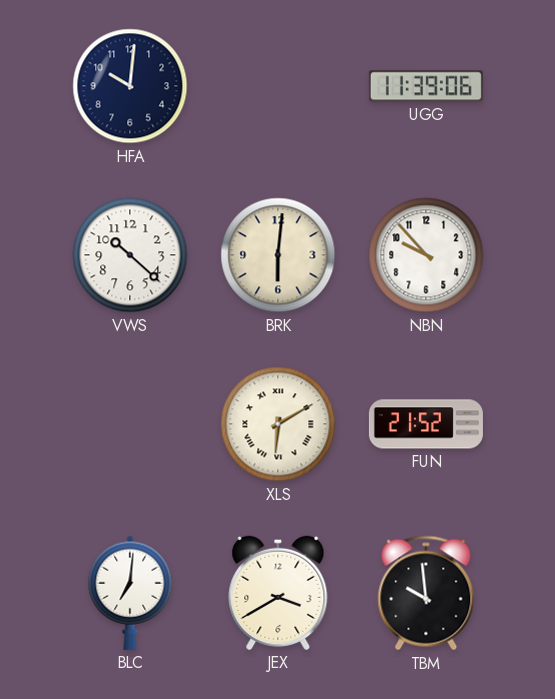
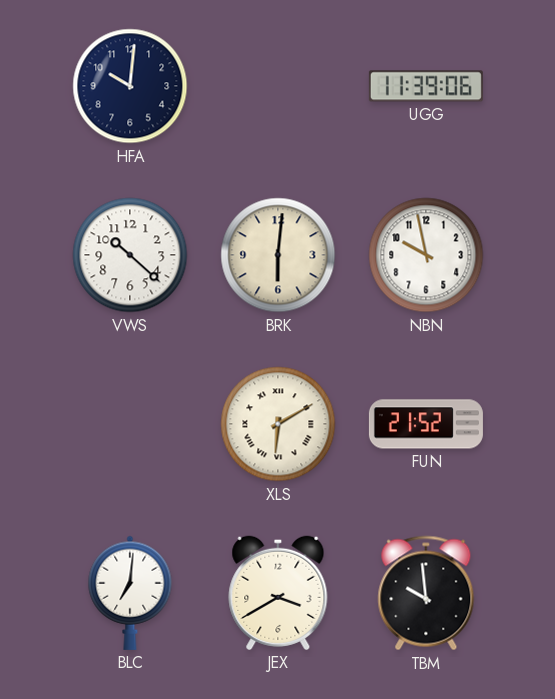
NBN: 9:53 -> 9:58 (426, 255)
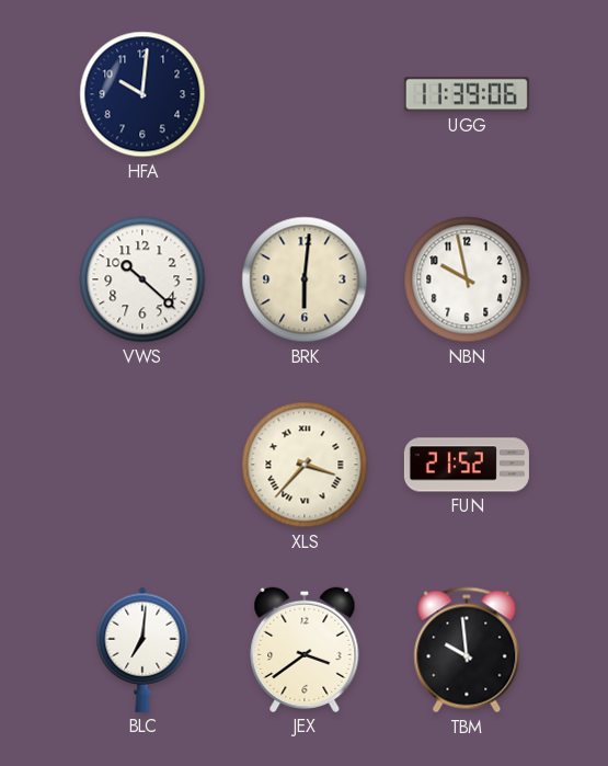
XLS: 6:10 -> 3:37 (305, 465)
JEX: 3:40 -> 3:39 (305, 650)
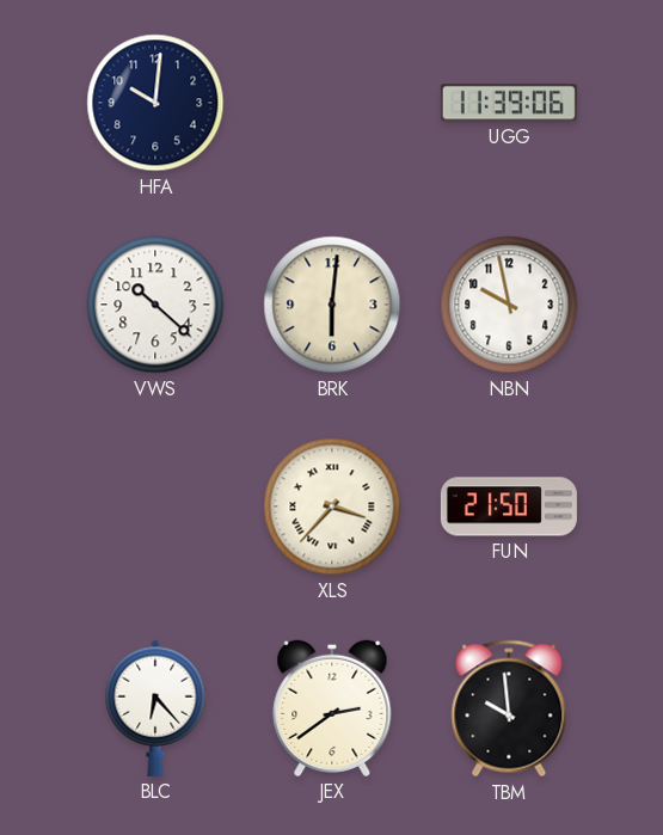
FUN: 21:52 -> 21:50 (509, 506)
BLC: 7:01 -> 6:23 (155, 708)
JEX: 3:39 -> 2:39 (332, 708)
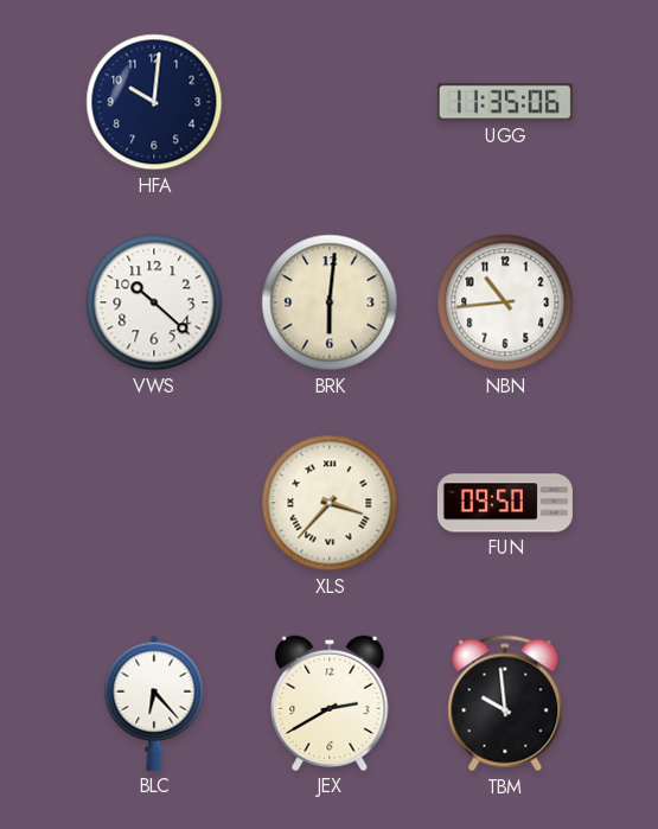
UGG: 11:39 -> 11:35 (505, 102)
NBN: 9:58 -> 10:44 (505, 302)
FUN: 21:50 -> 09:50 (505, 503)
JEX: 2:39 -> 2:40 (330, 703)
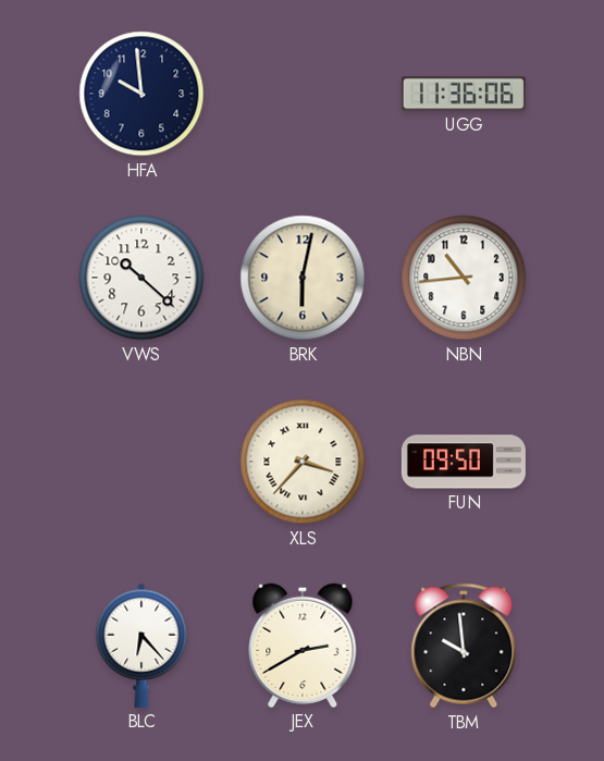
HFA: 10:01 -> 9:59 (141, 94)
UGG: 11:35 -> 11:36 (464, 94)
BRK: 6:01 -> 6:02 (303, 278)
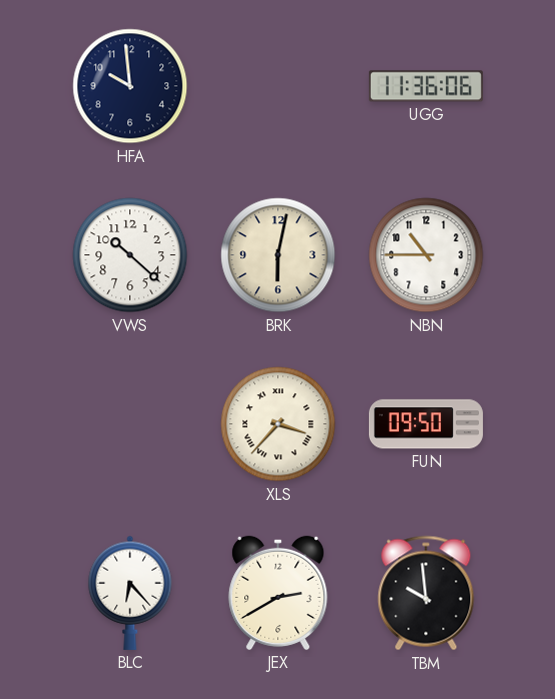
NBN: 10:44 -> 10:45 (426, 255)
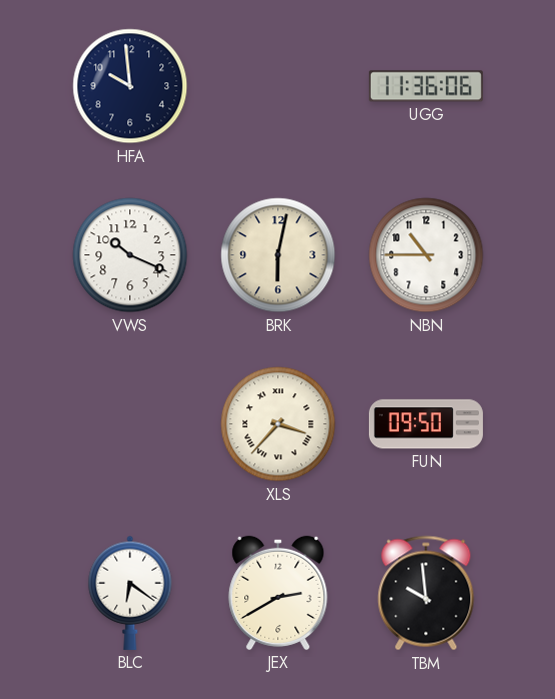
VWS: 10:22 -> 10:19 (130, 255)
BLC: 6:23 -> 6:21 (130, 593)
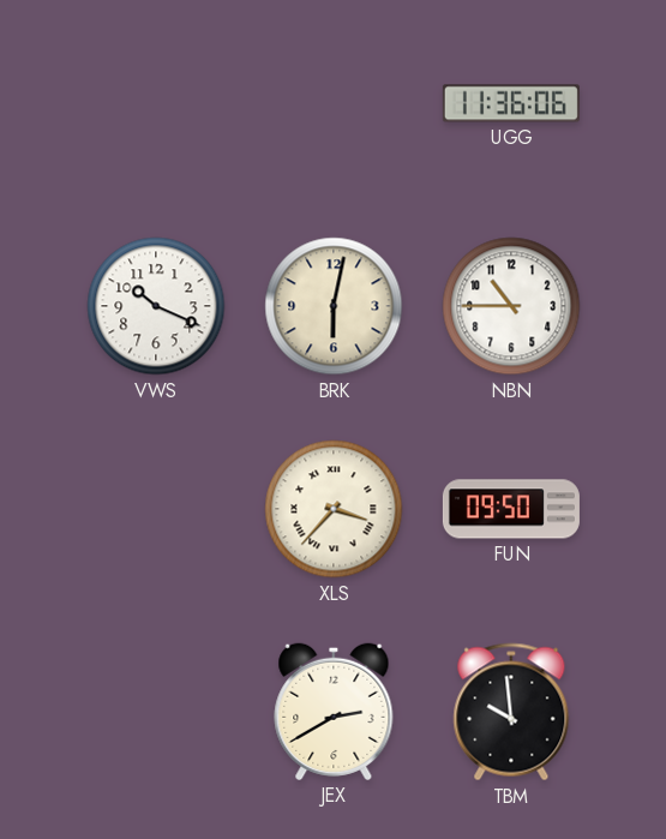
HFA: 9:59 -> none (130, 86)
BLC: 6:21 -> none (130, 593)
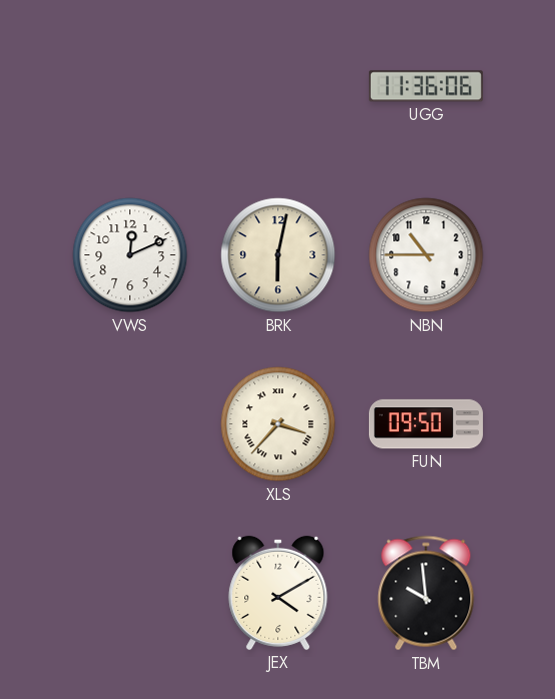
VWS: 10:19 -> 12:11 (130, 255)
JEX: 2:40 -> 4:10 (278, 593)
